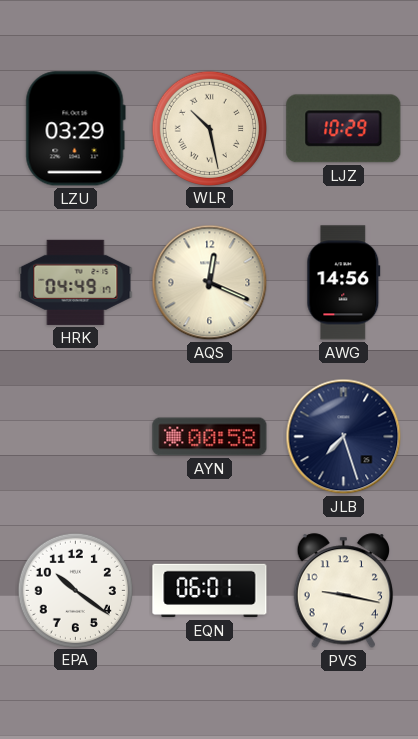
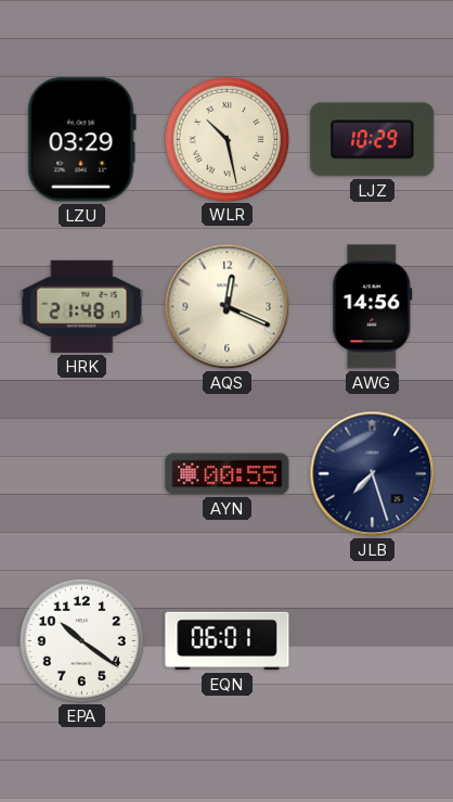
HRK: 04:49 -> 21:48 (82, 306)
AYN: 00:58 -> 00:55 (228, 474)
PVS: 9:17 -> none (343, 591)
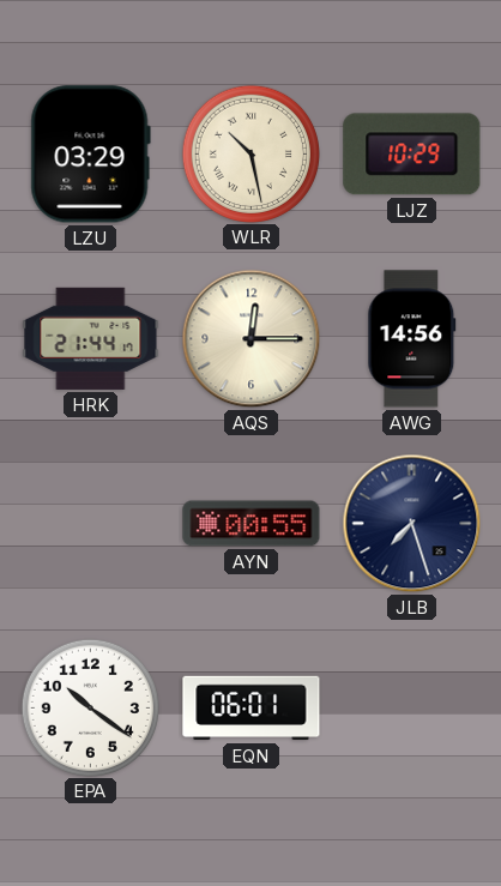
HRK: 21:48 -> 21:44 (91, 338)
AQS: 12:19 -> 12:15 (252, 339)
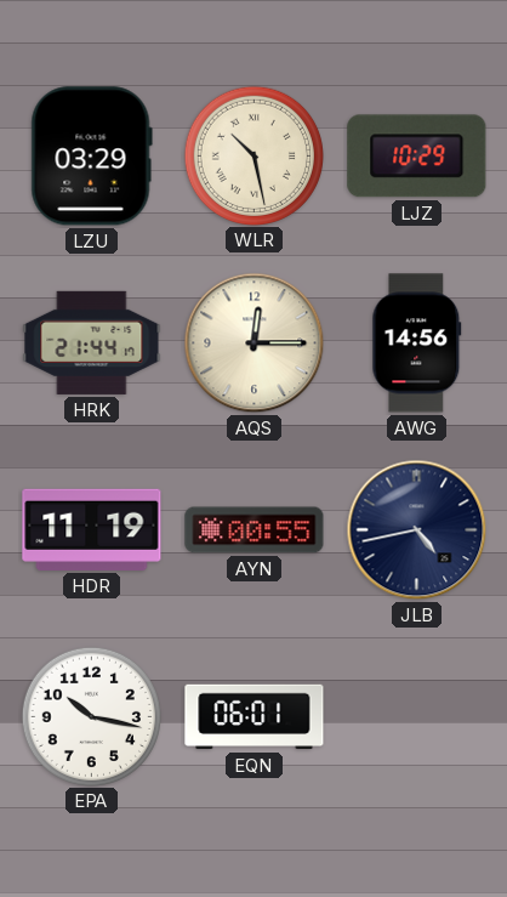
HDR: none -> 11:19 (92, 529)
JLB: 7:27 -> 4:43 (417, 530)
EPA: 10:21 -> 10:17 (91, 716)
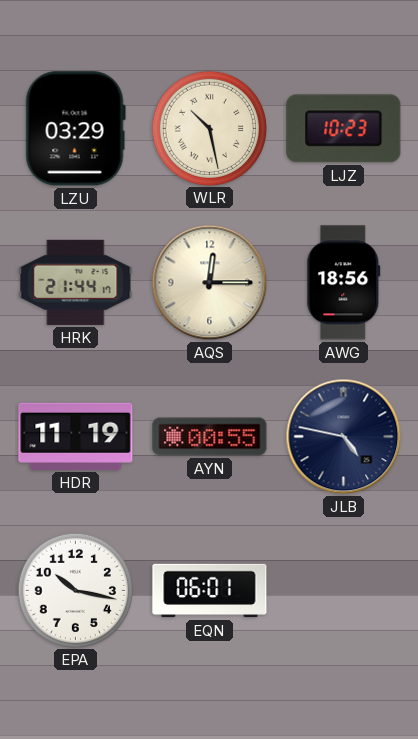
LJZ: 10:29 -> 10:23 (344, 129)
AWG: 14:56 -> 18:56 (344, 283)
JLB: 4:43 -> 4:47 (344, 437)
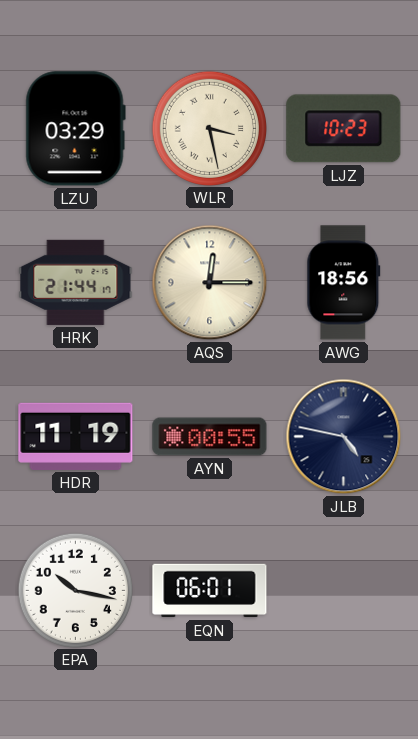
WLR: 10:28 -> 3:28 (209, 128)
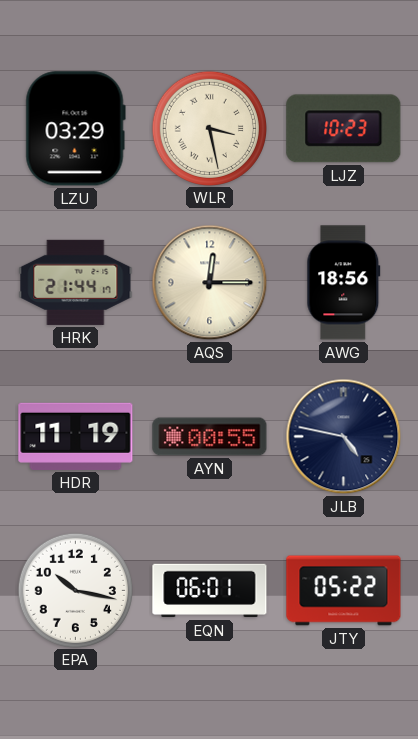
JTY: none -> 05:22 (344, 591)
